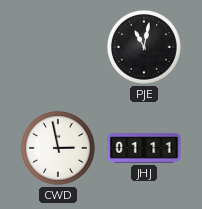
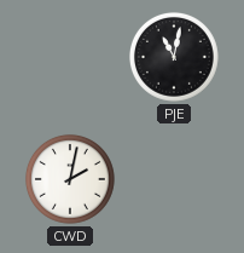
CWD: 2:58 -> 2:02 (70, 179)
JHJ: 01:11 -> none (144, 148)
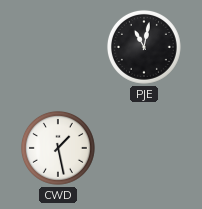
CWD: 2:02 -> 1:28 (58, 148)
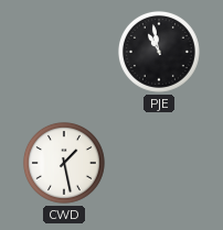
PJE: 11:02 -> 10:58 (159, 52)
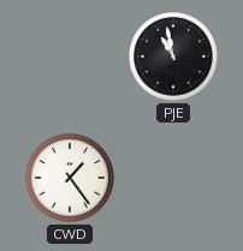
CWD: 1:28 -> 1:24 (70, 178)
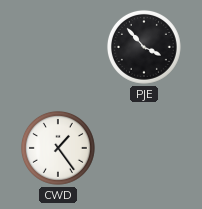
PJE: 10:58 -> 3:53 (144, 47)
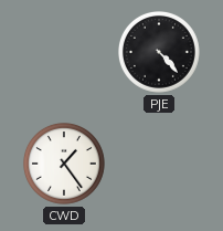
PJE: 3:53 -> 4:23 (159, 52)
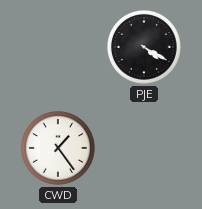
PJE: 4:23 -> 4:20 (144, 47)
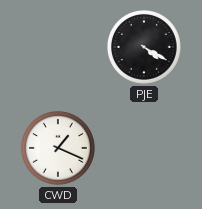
CWD: 1:24 -> 1:19 (58, 148)
